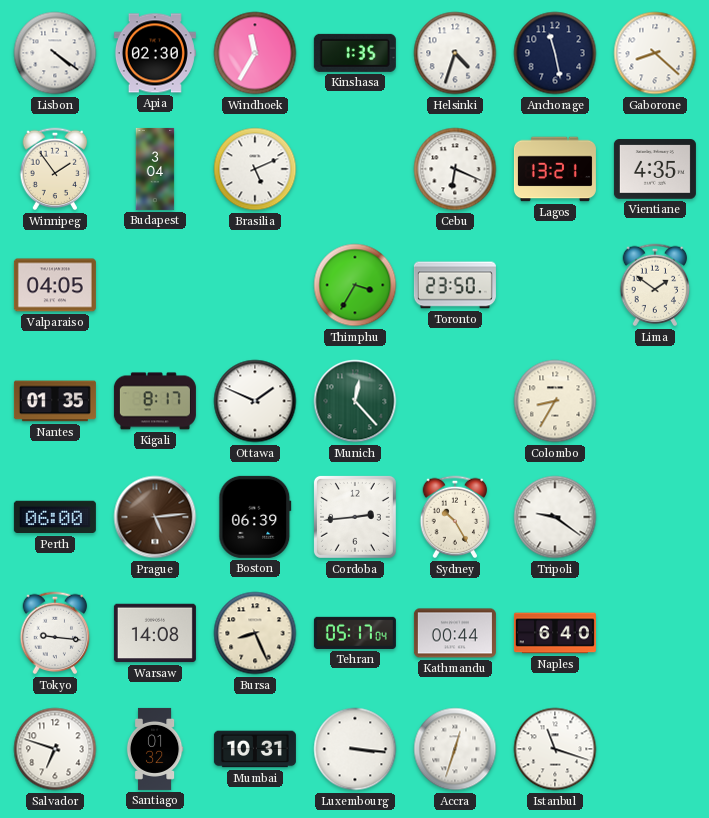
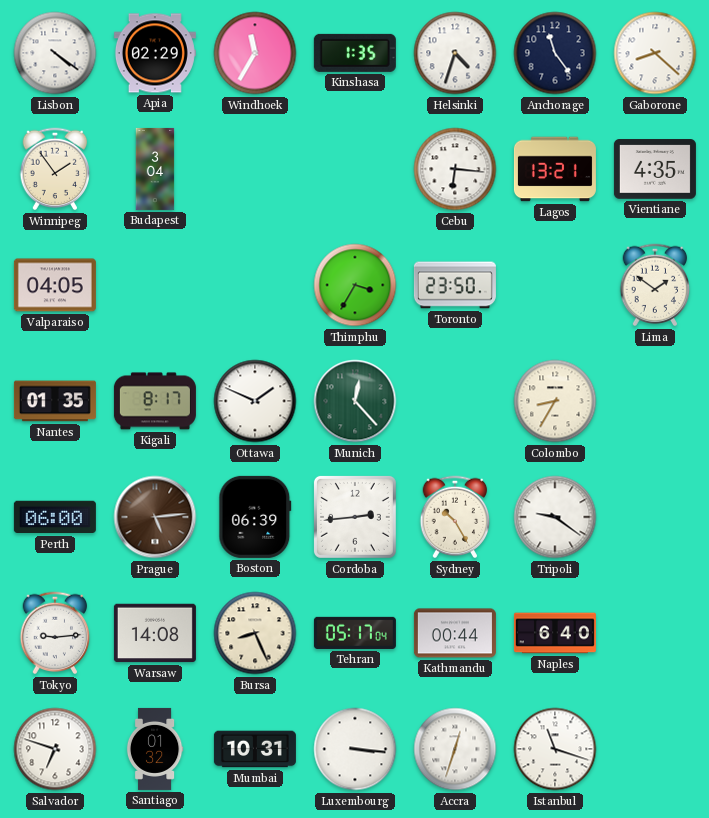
Apia: 02:30 -> 02:29 (155, 53)
Anchorage: 11:28 -> 11:24 (555, 53)
Brasilia: 5:11 -> none (255, 169)
Cebu: 6:19 -> 6:16 (455, 169)
Tokyo: 9:16 -> 9:14 (55, 633)
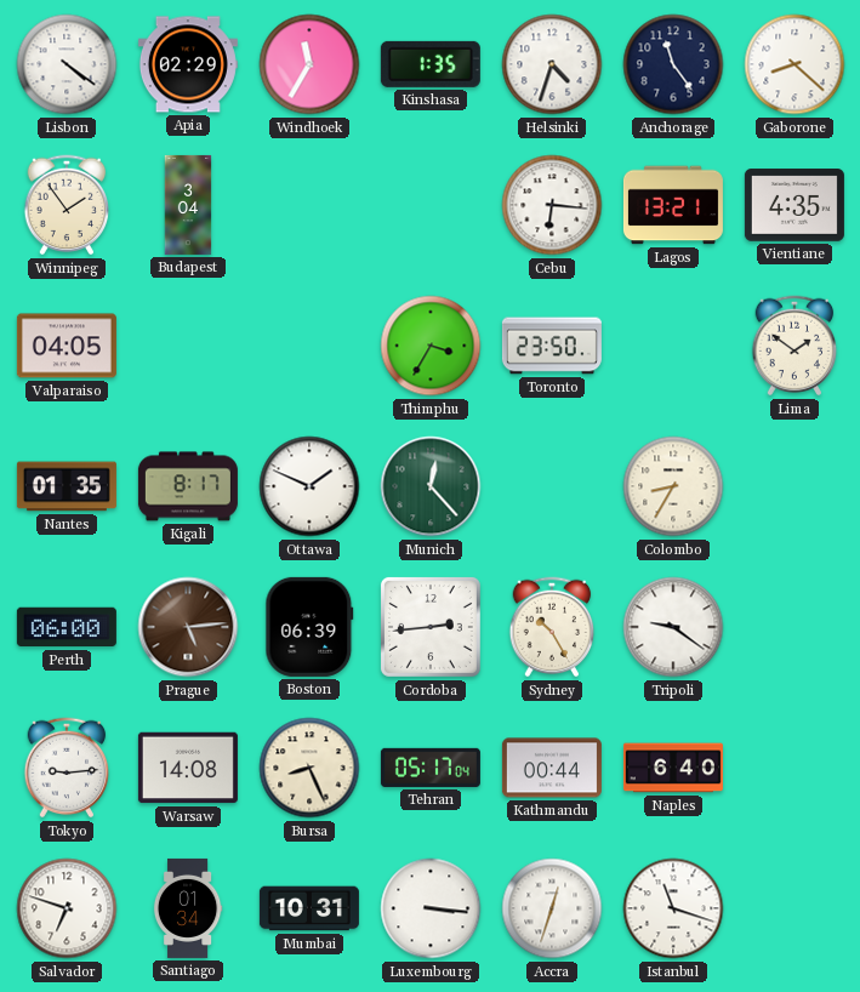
Santiago: 01:32 -> 01:34 (188, 908)
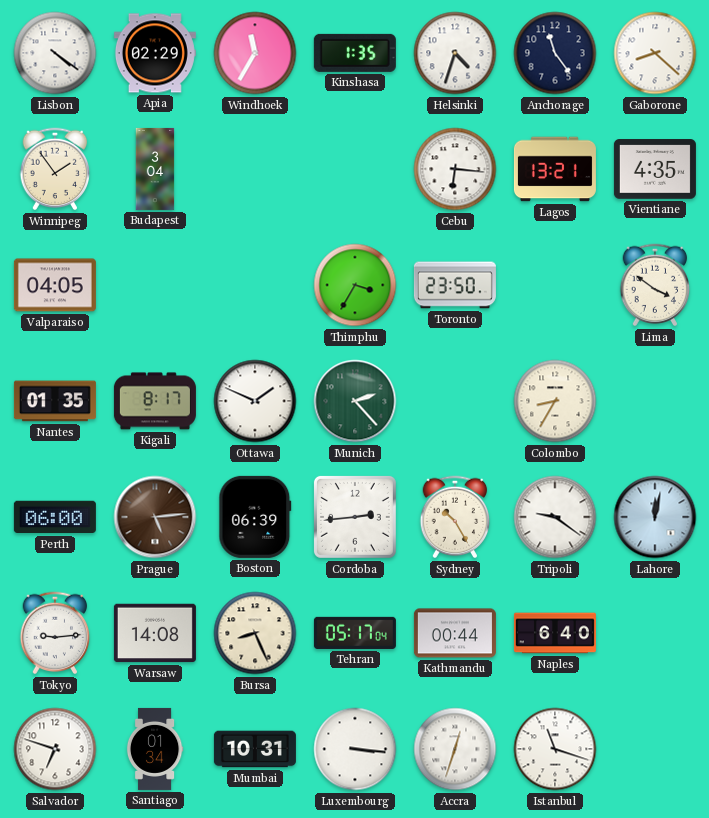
Lima: 1:51 -> 3:51 (655, 285)
Munich: 12:23 -> 2:23 (355, 401)
Lahore: none -> 12:02 (655, 517)
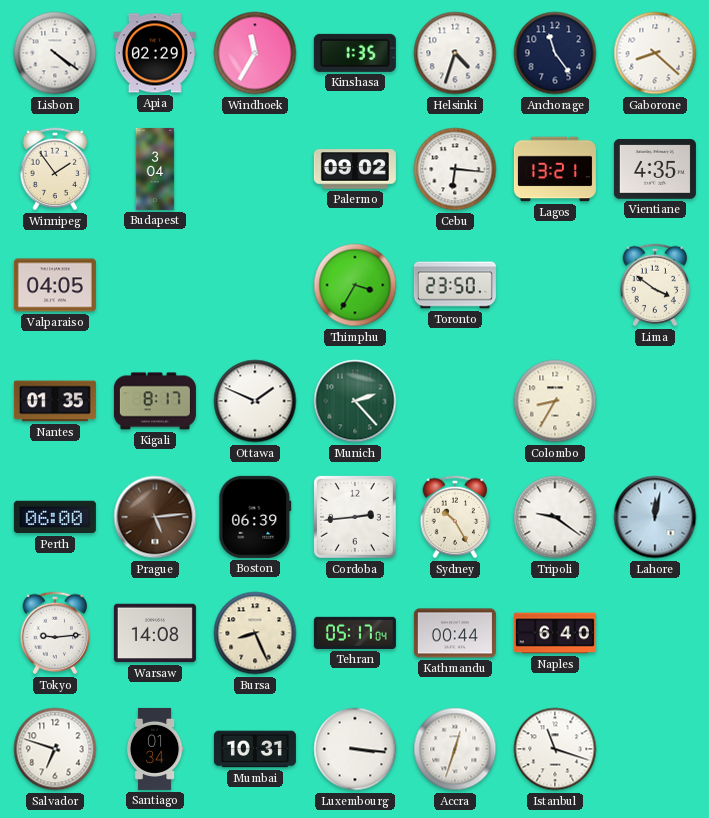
Palermo: none -> 09:02 (355, 169)
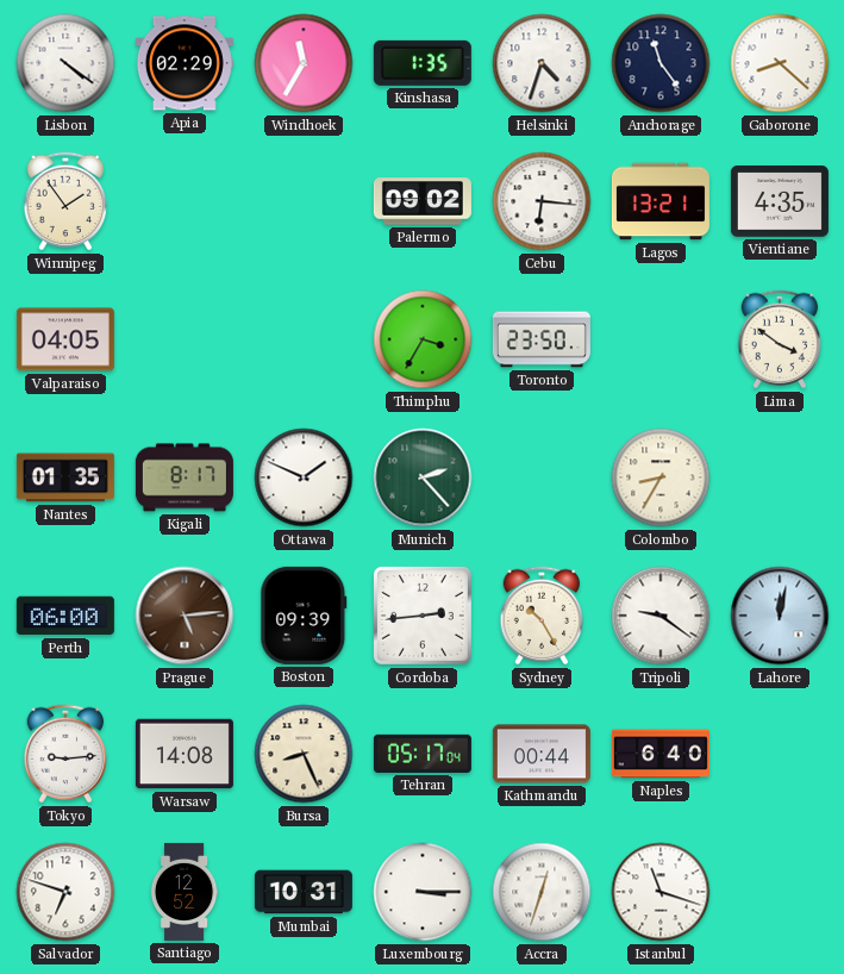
Budapest: 3:04 -> none (155, 169)
Boston: 06:39 -> 09:39 (304, 616)
Santiago: 01:34 -> 12:52 (185, 892)
Luxembourg: 3:16 -> 3:15 (423, 892)
